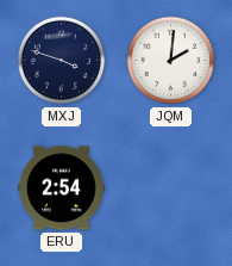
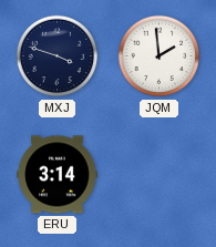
JQM: 2:01 -> 1:59 (160, 56)
ERU: 2:54 -> 3:14 (58, 175)
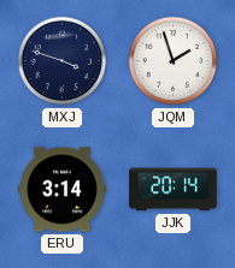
JQM: 1:59 -> 1:57 (174, 61)
JJK: none -> 20:14 (174, 190)
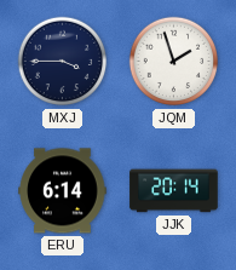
MXJ: 3:48 -> 3:45 (63, 62)
ERU: 3:14 -> 6:14 (63, 191)
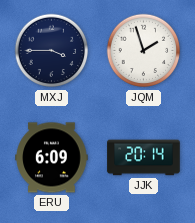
ERU: 6:14 -> 6:09 (52, 158)
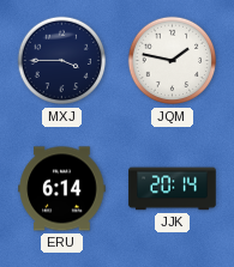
JQM: 1:57 -> 1:47 (173, 61)
ERU: 6:09 -> 6:14 (62, 189)
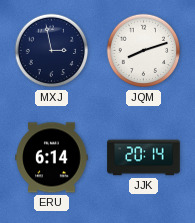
MXJ: 3:45 -> 2:58 (52, 51)
JQM: 1:47 -> 8:12 (144, 51)
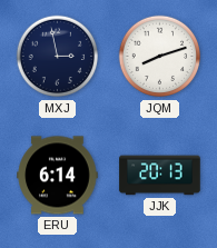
JJK: 20:14 -> 20:13 (160, 176)
